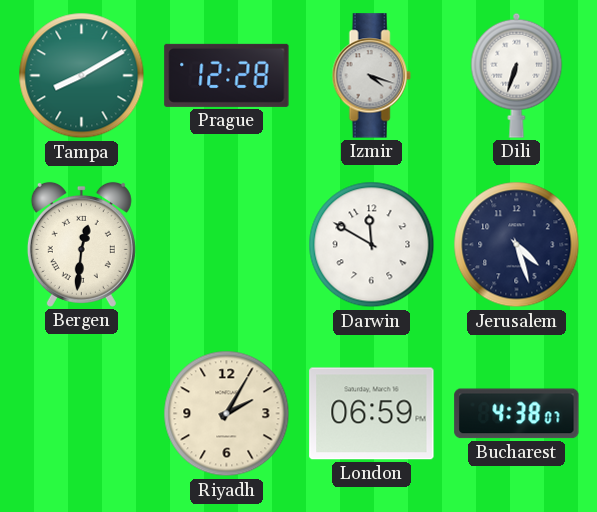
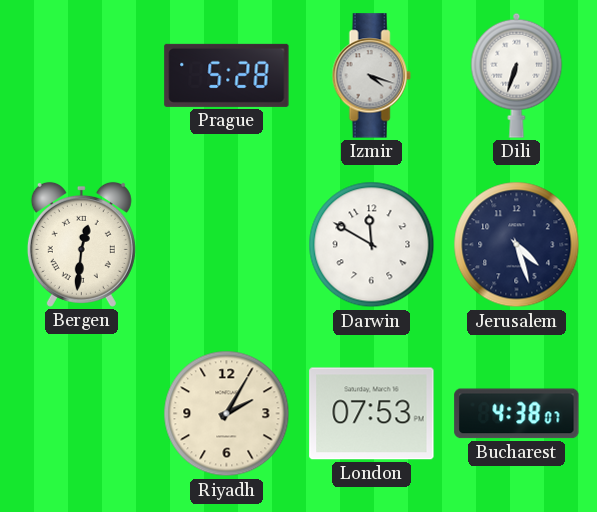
Tampa: 8:10 -> none (82, 76)
Prague: 12:28 -> 5:28 (227, 75)
London: 06:59 -> 07:53 (372, 414)
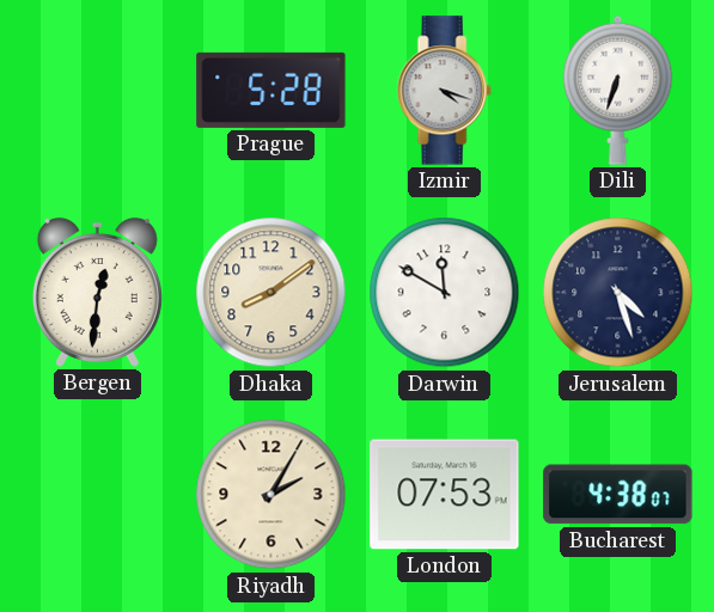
Dhaka: none -> 8:09 (271, 293)
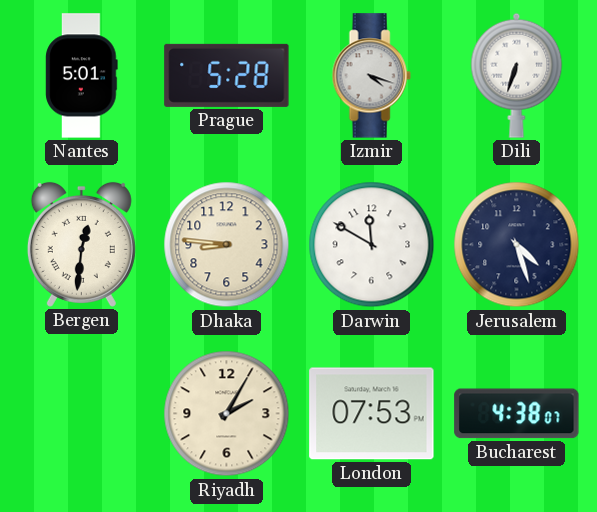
Nantes: none -> 5:01 (82, 76)
Dhaka: 8:09 -> 8:46 (227, 245)
